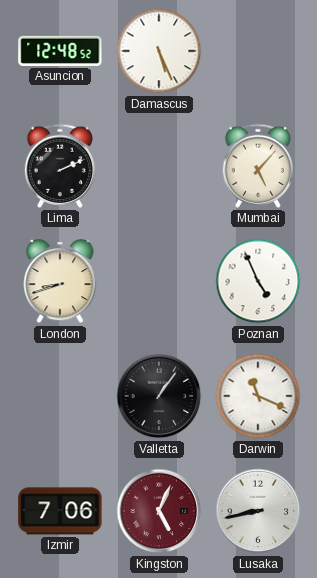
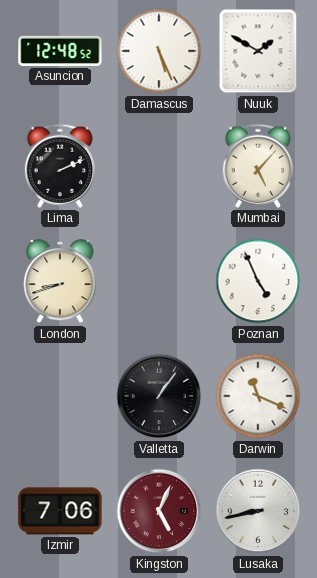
Nuuk: none -> 1:50 (258, 51)
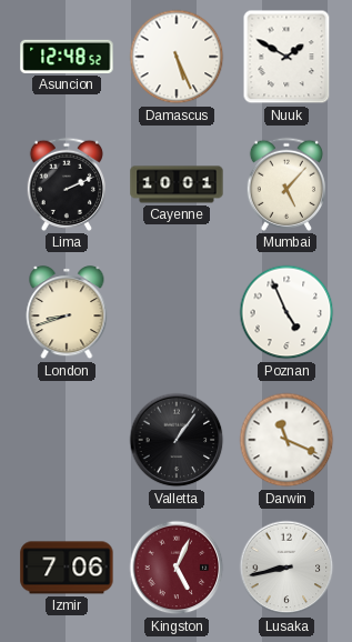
Cayenne: none -> 10:01 (177, 184)
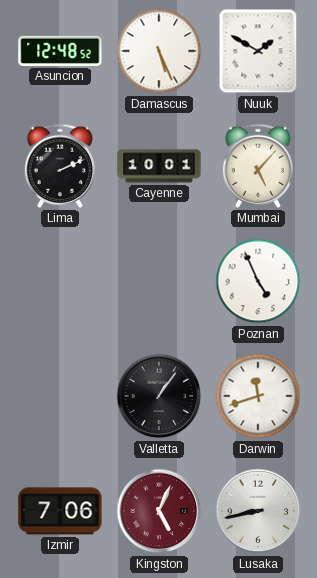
London: 8:42 -> none (67, 313)
Darwin: 11:19 -> 11:42 (258, 396)
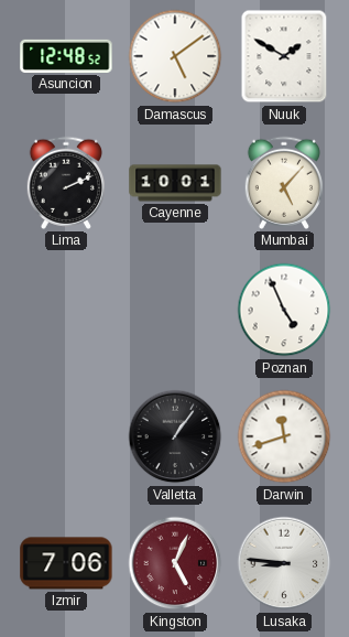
Damascus: 5:26 -> 5:09 (175, 56)
Lusaka: 8:43 -> 8:46 (284, 563)
